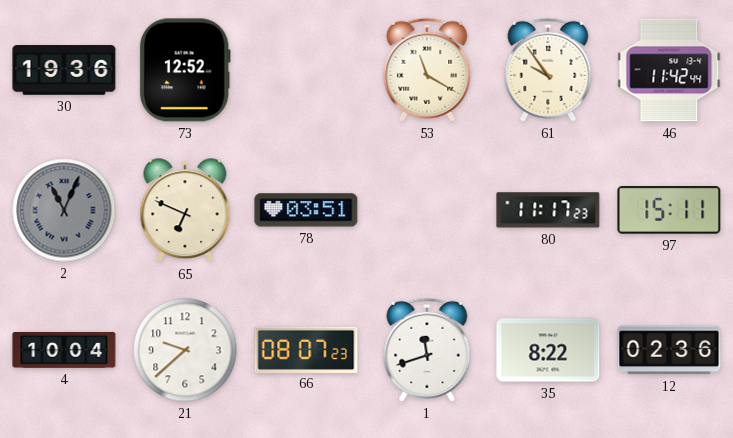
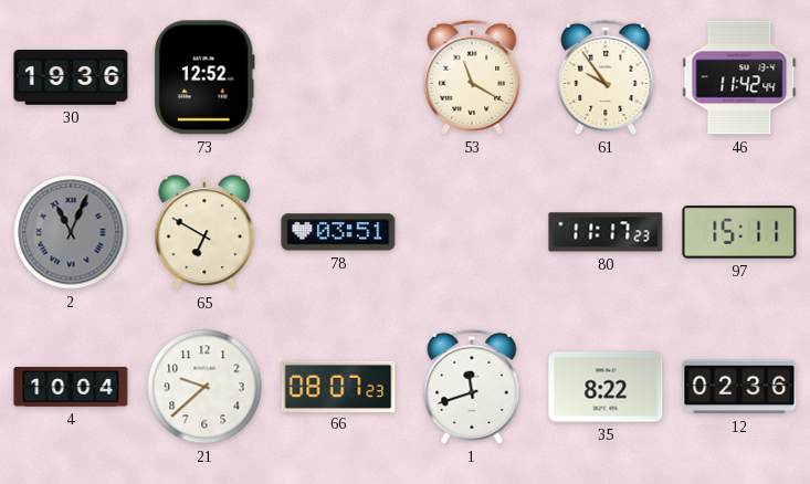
65: 6:49 -> 6:50 (204, 233)
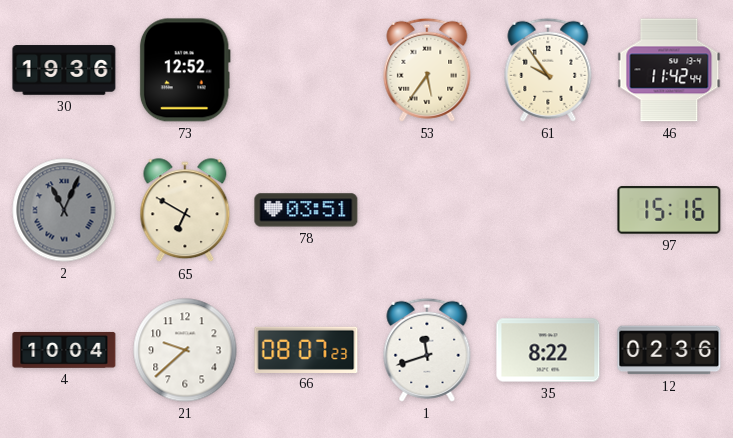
53: 11:20 -> 5:36 (427, 70)
80: 11:17 -> none (606, 232)
97: 15:11 -> 15:16 (669, 210)
